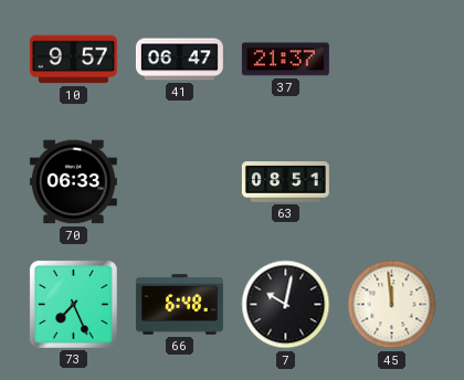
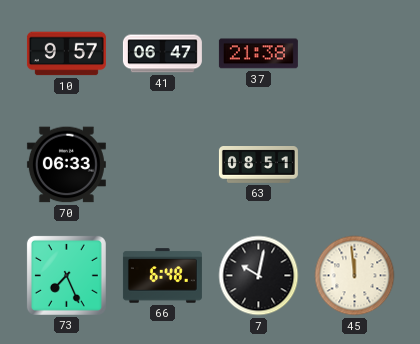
37: 21:37 -> 21:38 (258, 54)
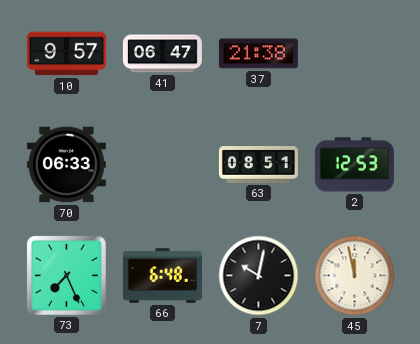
2: none -> 12:53 (354, 165)
45: 11:59 -> 11:58 (355, 276)
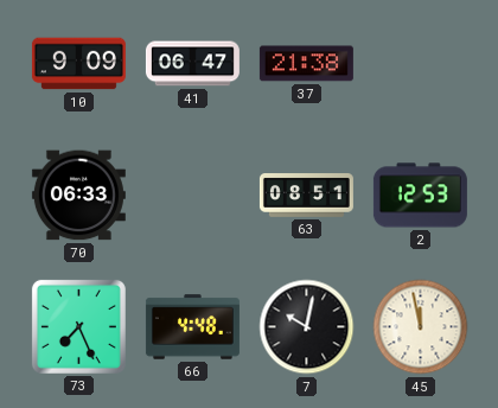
10: 9:57 -> 9:09 (78, 64)
66: 6:48 -> 4:48 (192, 327)
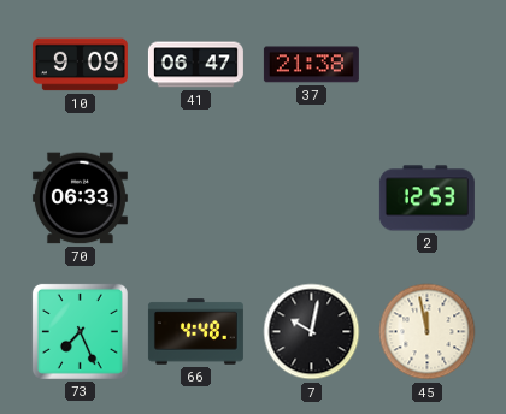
63: 08:51 -> none (306, 196)
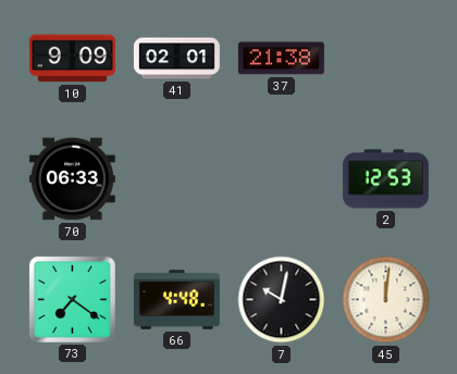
41: 06:47 -> 02:01 (176, 59)
73: 7:26 -> 7:21 (72, 299)
45: 11:58 -> 12:01 (386, 300)
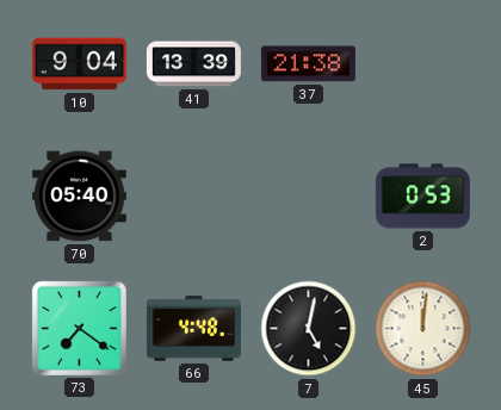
10: 9:09 -> 9:04 (79, 64)
41: 02:01 -> 13:39 (193, 64)
70: 06:33 -> 05:40 (79, 197)
2: 12:53 -> 0:53 (422, 197)
7: 10:02 -> 5:02 (309, 329)
